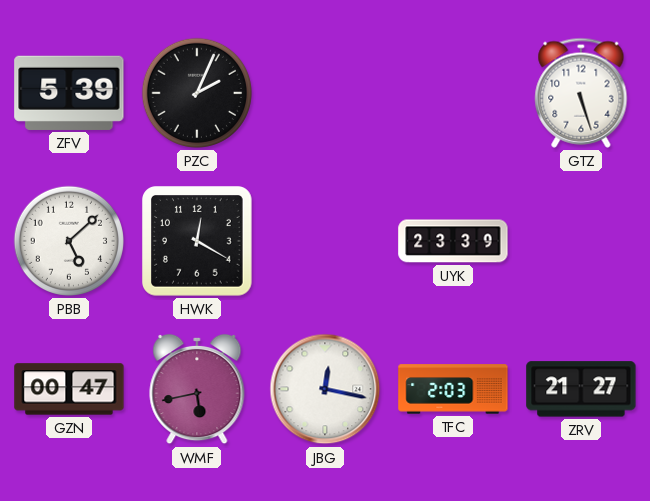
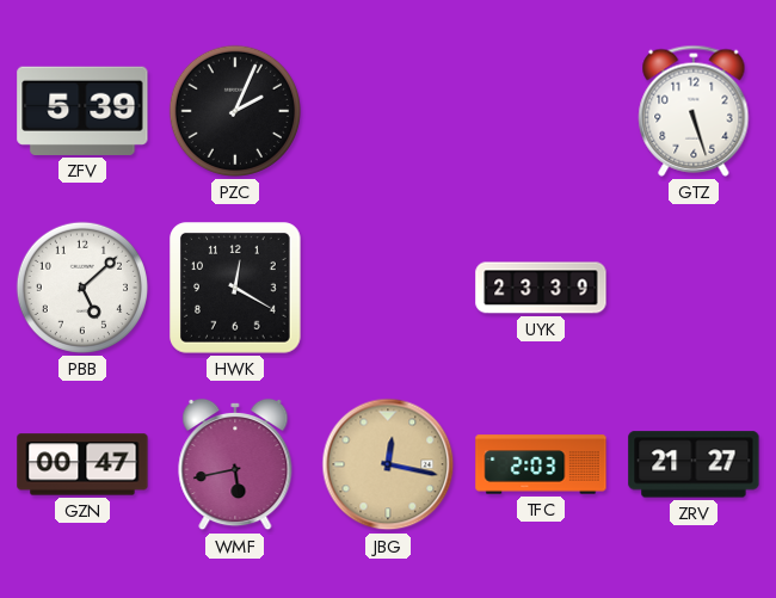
JBG dial: white -> champagne (388, 464)
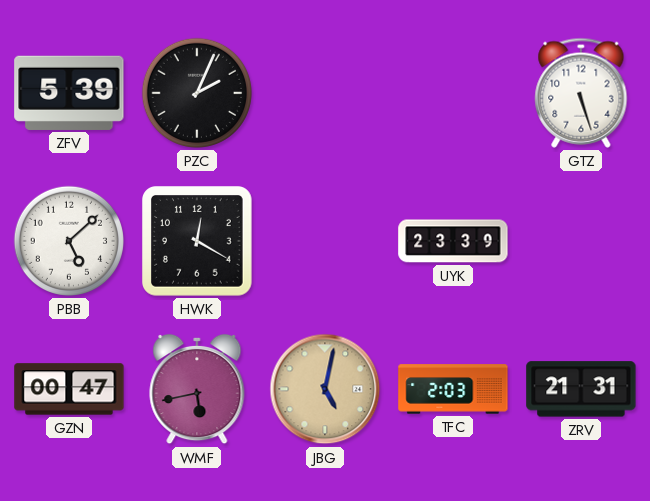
JBG: 12:17 -> 5:02 (325, 389)
ZRV: 21:27 -> 21:31 (581, 389)
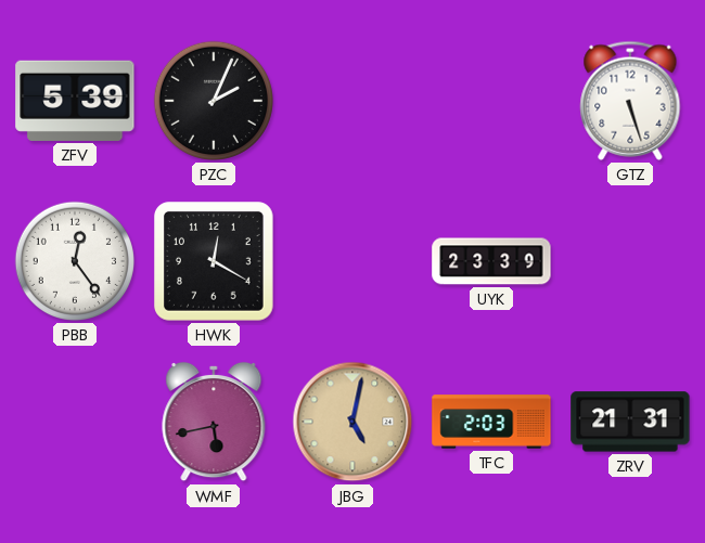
PBB: 5:08 -> 12:24 (75, 261)
GZN: 00:47 -> none (69, 389)
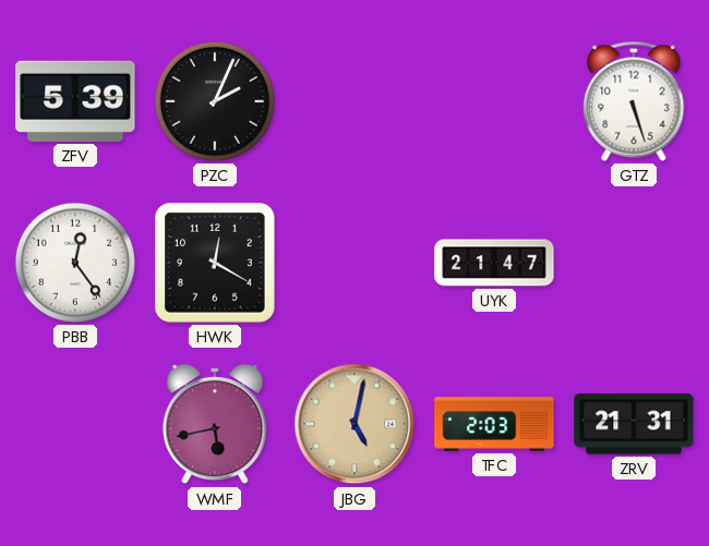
UYK: 23:39 -> 21:47 (494, 263)
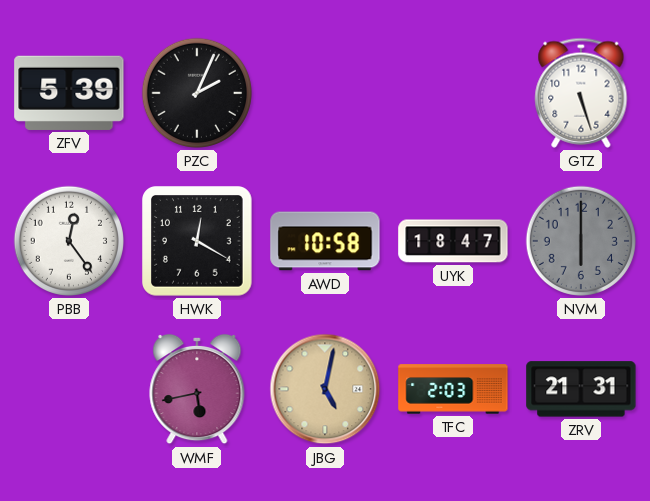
AWD: none -> 10:58 (325, 241)
UYK: 21:47 -> 18:47 (453, 241)
NVM: none -> 6:00 (581, 241)
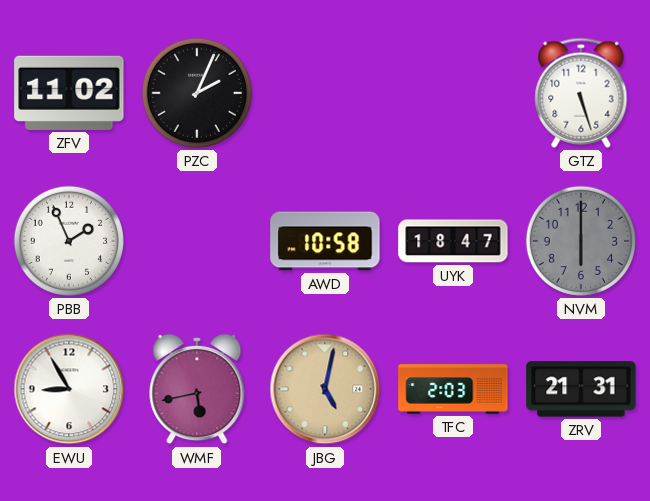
ZFV: 5:39 -> 11:02 (69, 93)
PBB: 12:24 -> 1:56 (69, 241)
HWK: 12:20 -> none (198, 242)
EWU: none -> 8:55 (69, 389)
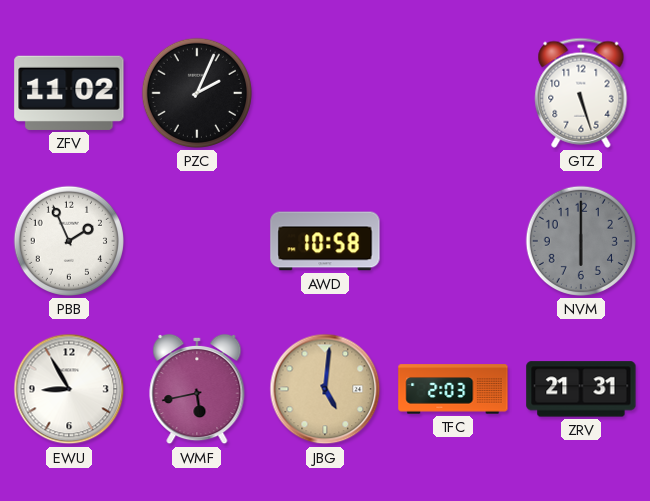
UYK: 18:47 -> none (453, 241)
JBG: 5:02 -> 5:01 (325, 389)
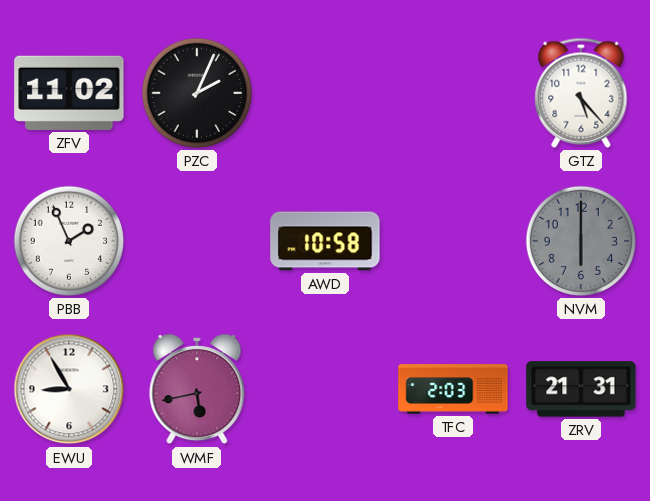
GTZ: 5:27 -> 5:23 (581, 93)
JBG: 5:01 -> none (325, 389)
